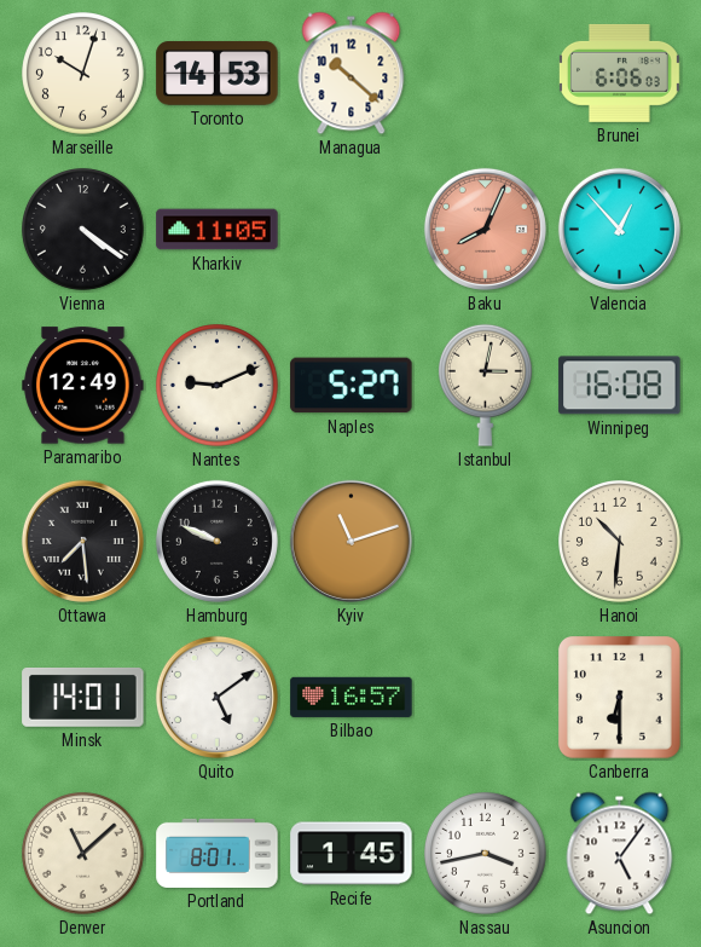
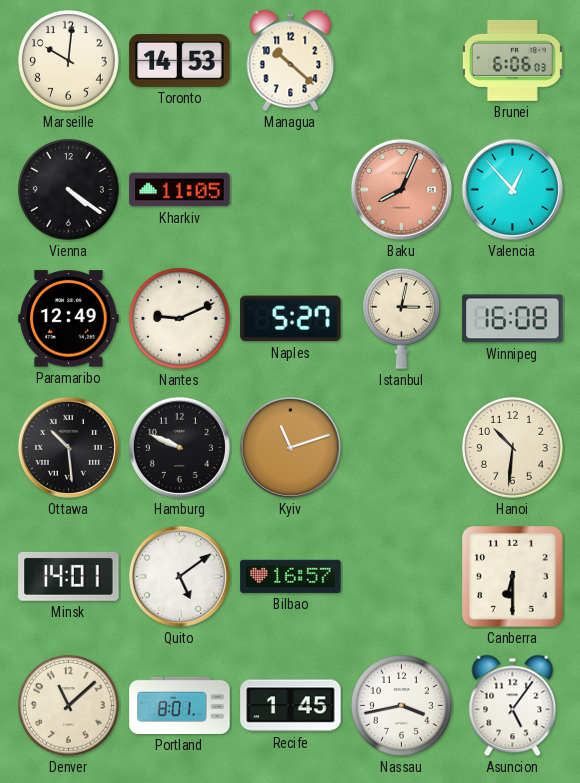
Marseille: 10:03 -> 10:01 (69, 61)
Ottawa: 7:29 -> 10:29 (68, 447)
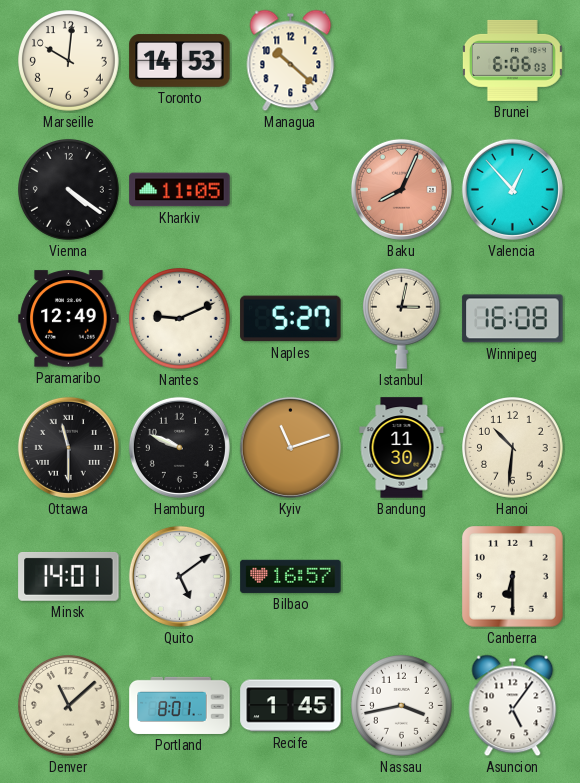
Ottawa: 10:29 -> 11:30 (68, 447)
Bandung: none -> 11:30 (402, 448)
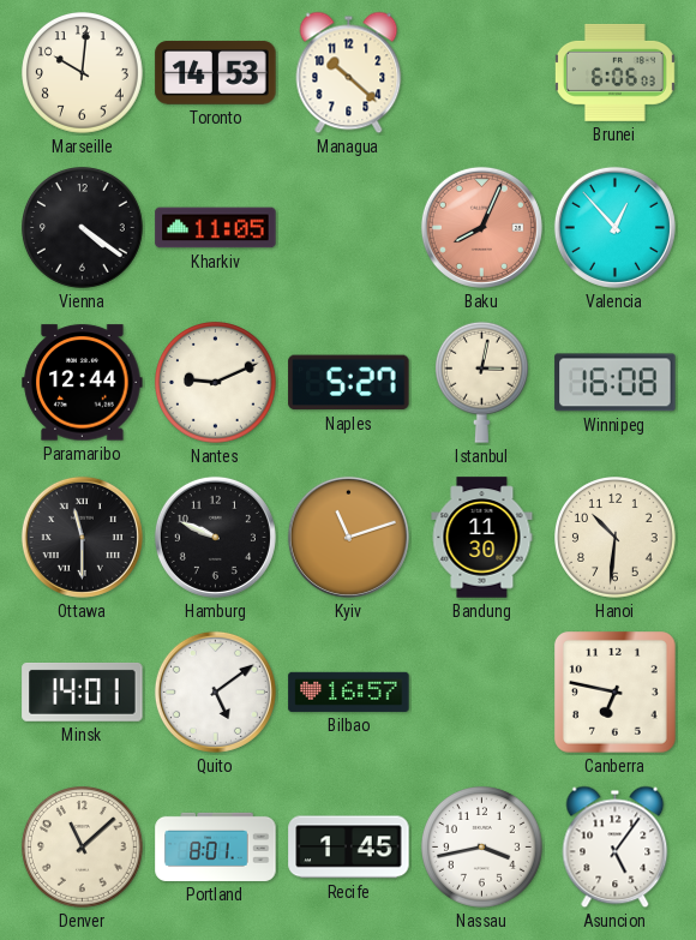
Paramaribo: 12:49 -> 12:44 (83, 383)
Canberra: 6:30 -> 6:47 (616, 693)
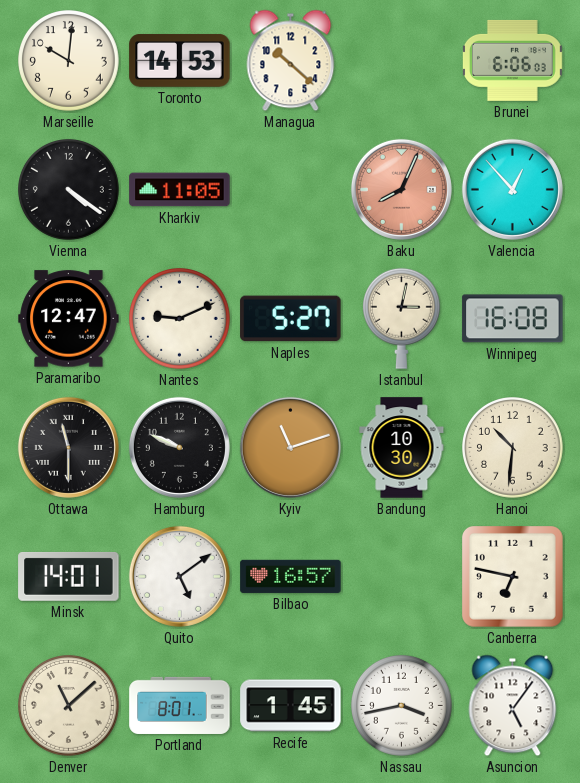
Paramaribo: 12:44 -> 12:47 (69, 319)
Bandung: 11:30 -> 10:30 (402, 448)
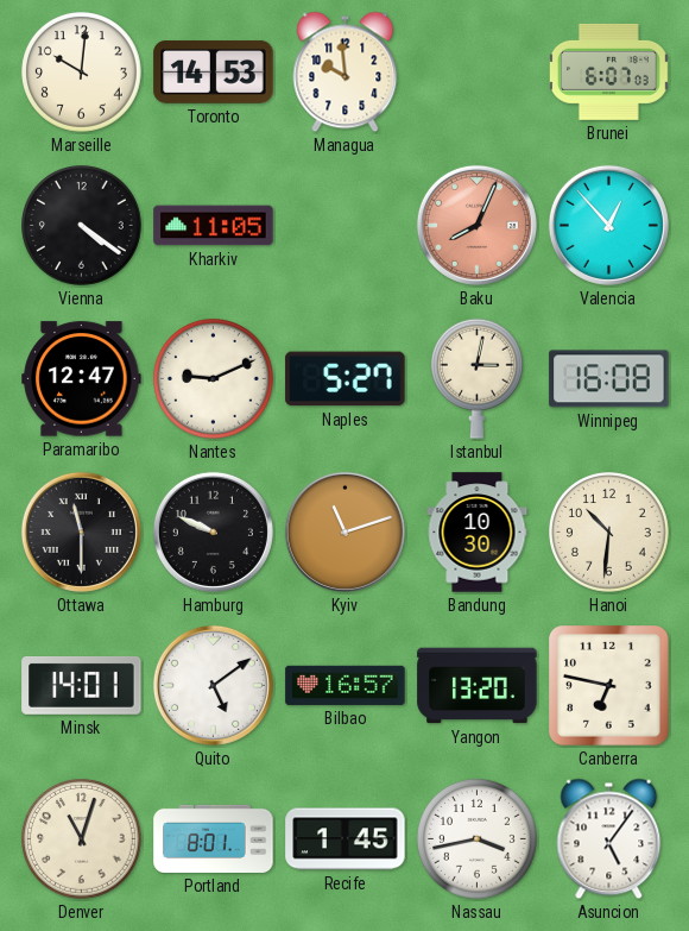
Managua: 10:22 -> 9:59 (346, 73)
Brunei: 6:06 -> 6:07 (608, 71)
Yangon: none -> 13:20 (478, 686)
Denver: 11:08 -> 11:03 (82, 839)
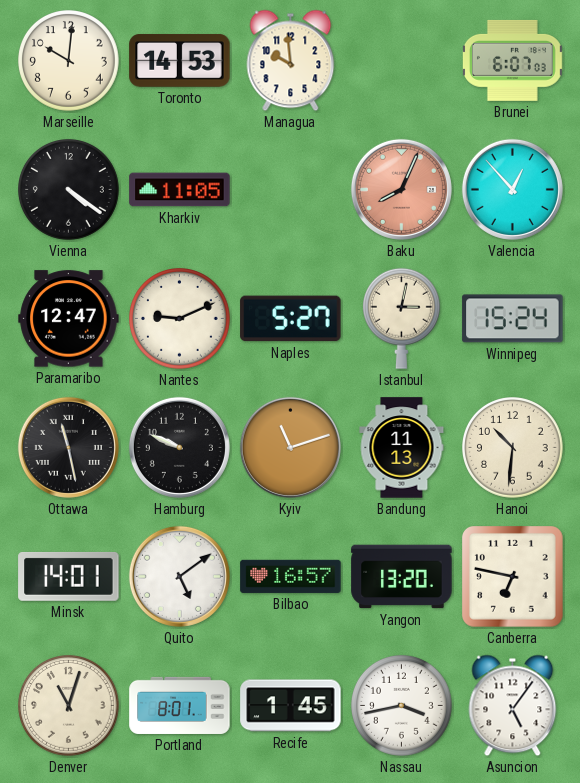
Winnipeg: 16:08 -> 15:24 (513, 319)
Ottawa: 11:30 -> 11:28 (68, 447)
Bandung: 10:30 -> 11:13 (402, 448)
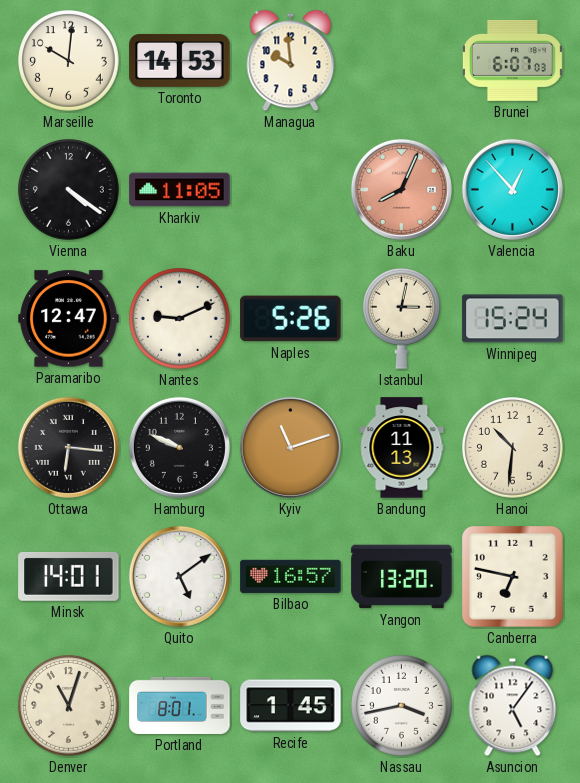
Naples: 5:27 -> 5:26 (291, 319)
Ottawa: 11:28 -> 6:16 (68, 447)
